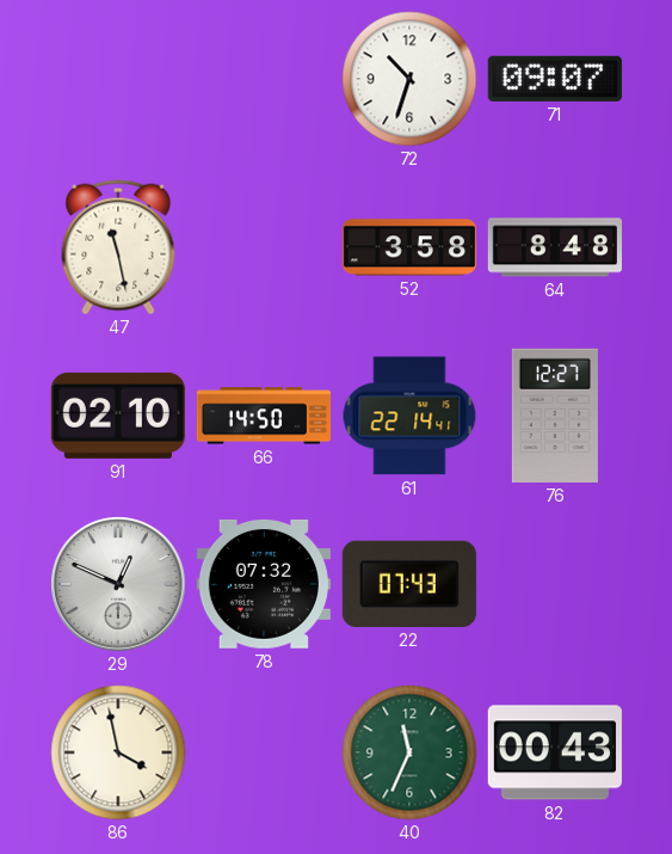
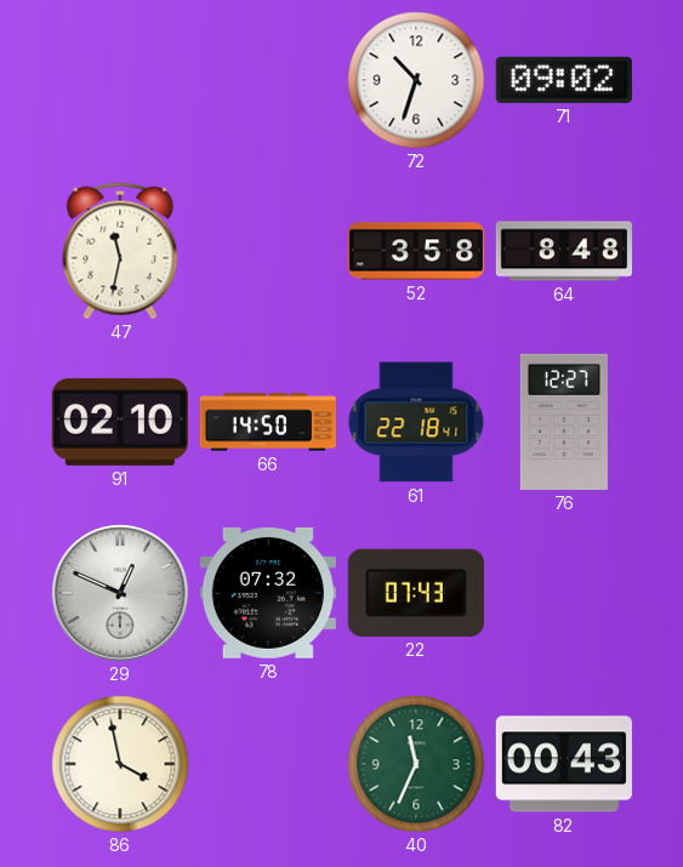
71: 09:07 -> 09:02 (564, 80)
47: 11:28 -> 11:32 (120, 251)
61: 22:14 -> 22:18 (416, 422)
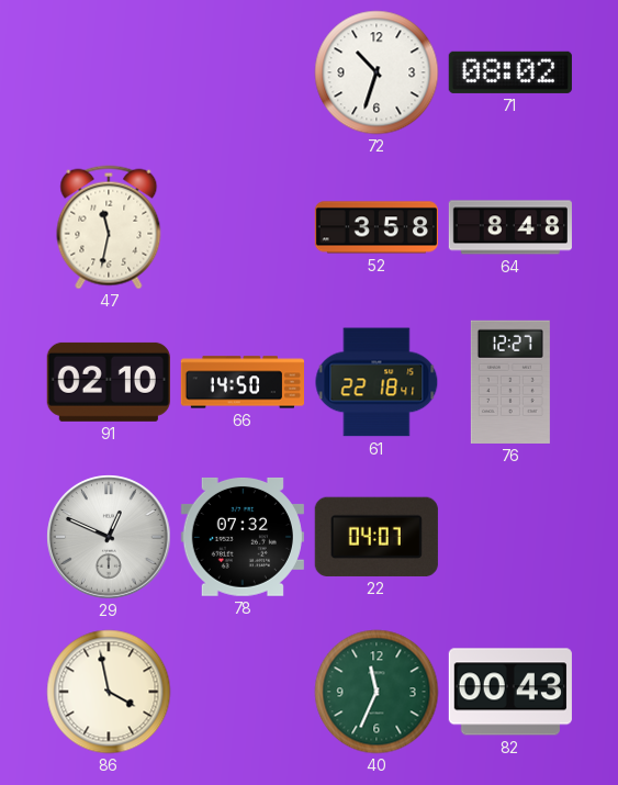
71: 09:02 -> 08:02 (510, 72)
22: 07:43 -> 04:07 (377, 537)
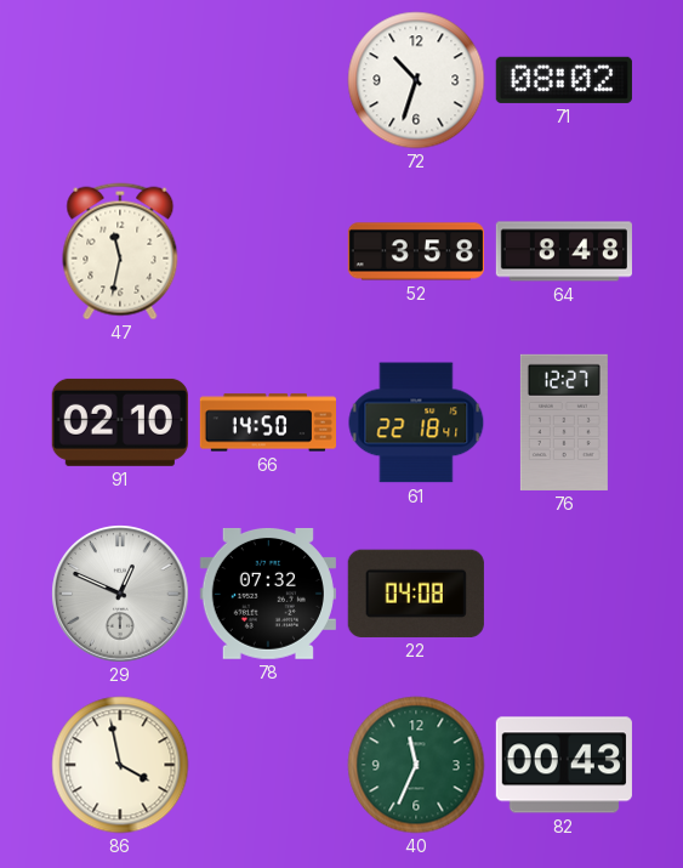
22: 04:07 -> 04:08 (416, 594)
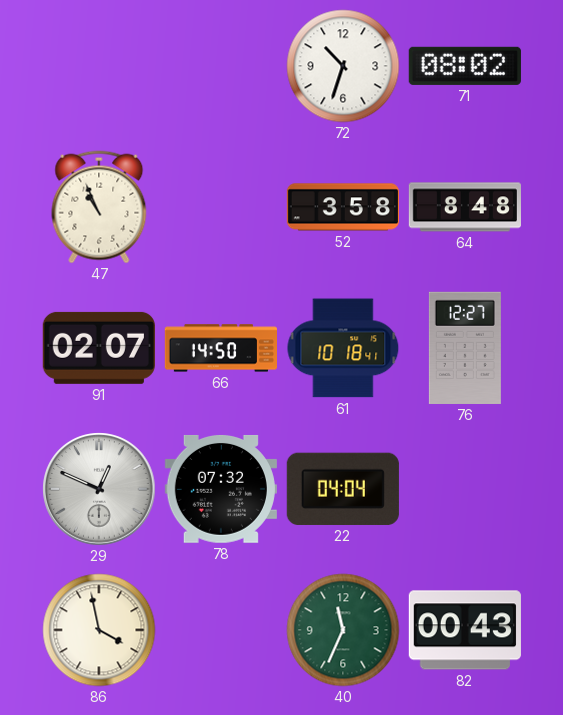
47: 11:32 -> 10:56 (99, 207)
91: 02:10 -> 02:07 (99, 348)
61: 22:18 -> 10:18 (343, 348)
22: 04:08 -> 04:04 (343, 489)
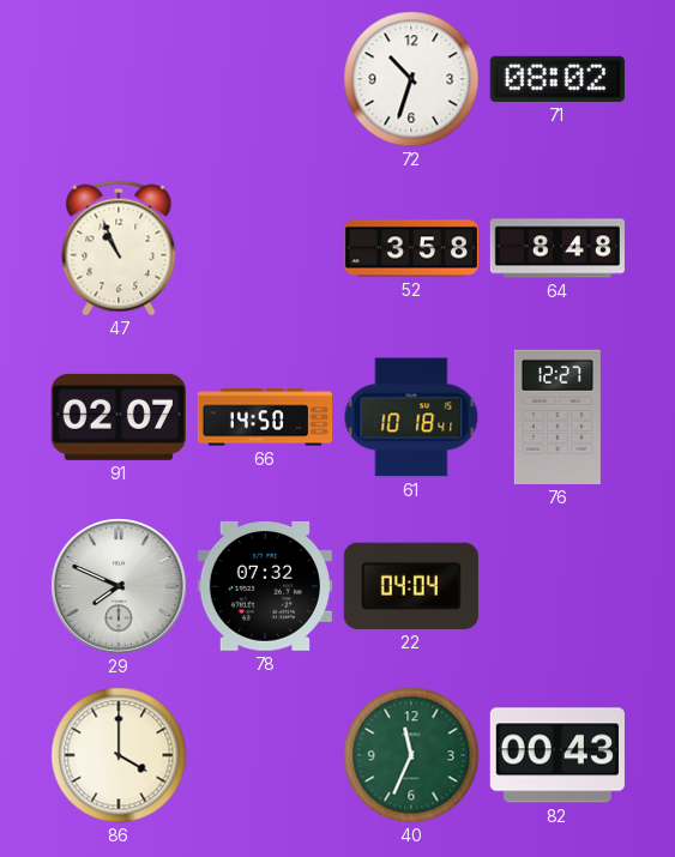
29: 12:49 -> 7:49 (119, 586)
86: 3:58 -> 4:00 (119, 755)
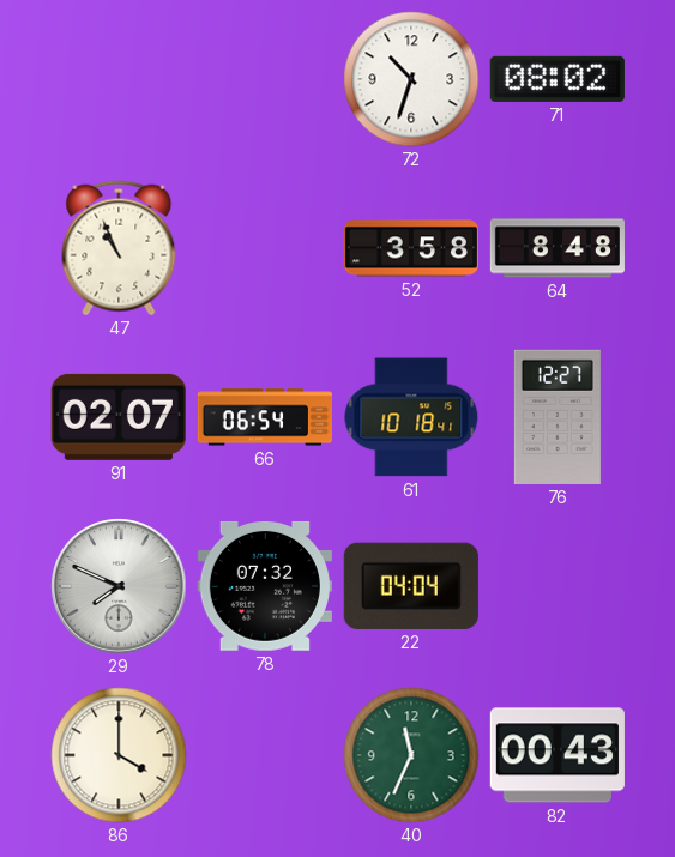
66: 14:50 -> 06:54 (264, 417)
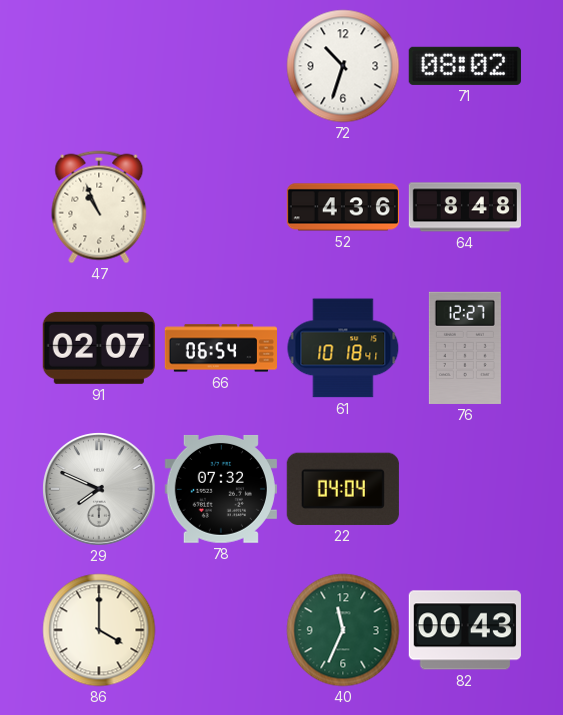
52: 3:58 -> 4:36 (342, 207)
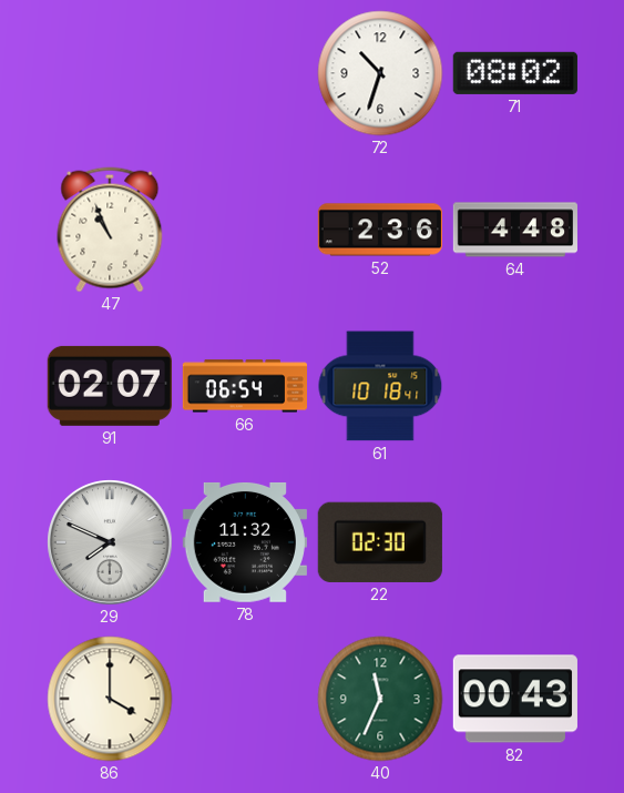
52: 4:36 -> 2:36 (379, 230)
64: 8:48 -> 4:48 (515, 230)
76: 12:27 -> none (465, 348)
78: 07:32 -> 11:32 (245, 542)
22: 04:04 -> 02:30 (380, 542)
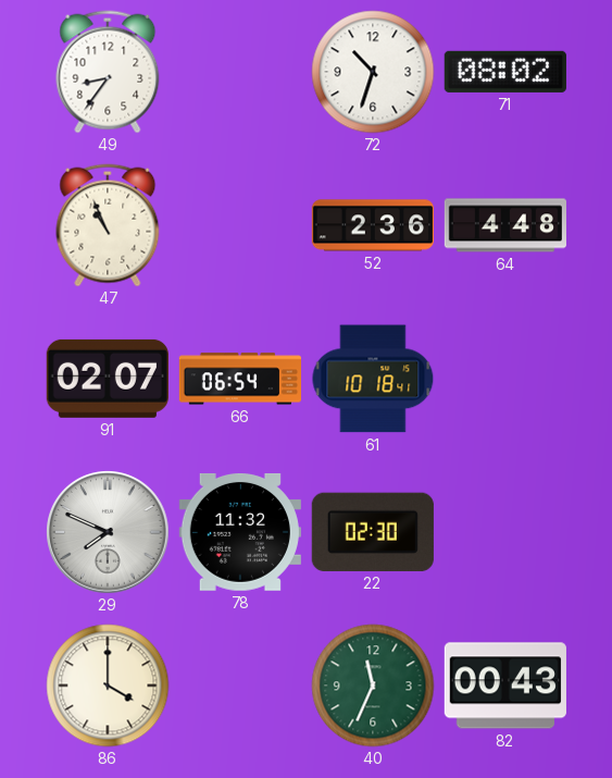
49: none -> 8:36 (108, 72)
